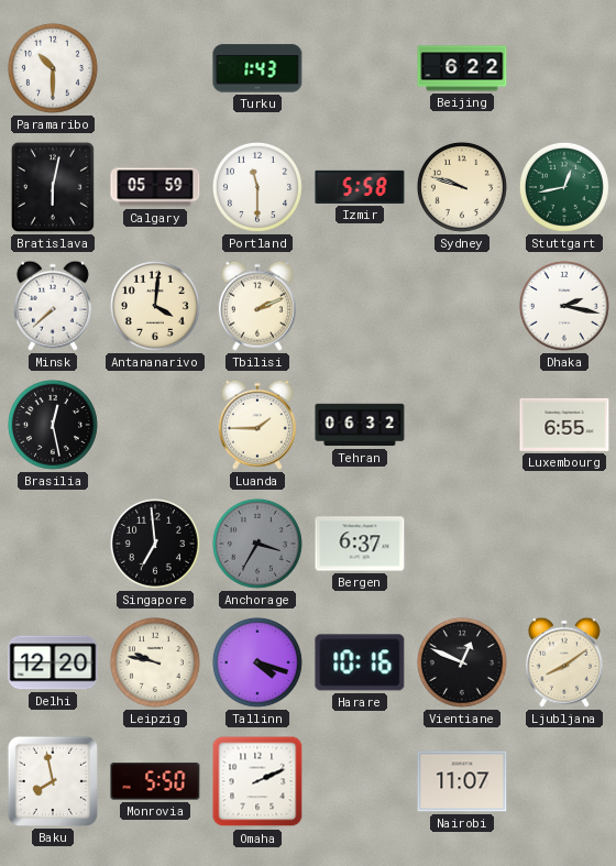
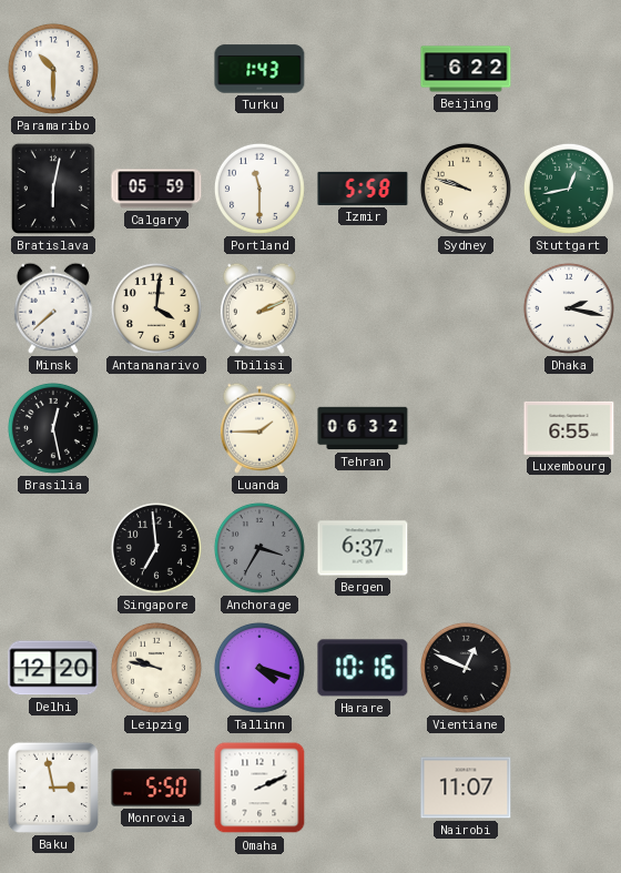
Ljubljana: 8:09 -> none (564, 662)
Baku: 7:58 -> 2:58 (53, 788)
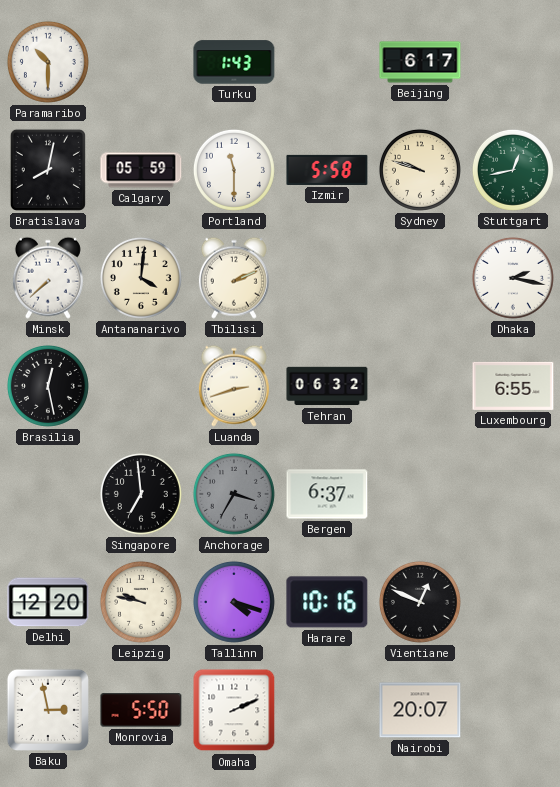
Beijing: 6:22 -> 6:17 (420, 62)
Bratislava: 6:02 -> 8:02 (48, 170)
Luanda: 1:45 -> 2:42 (234, 386)
Nairobi: 11:07 -> 20:07 (420, 710)
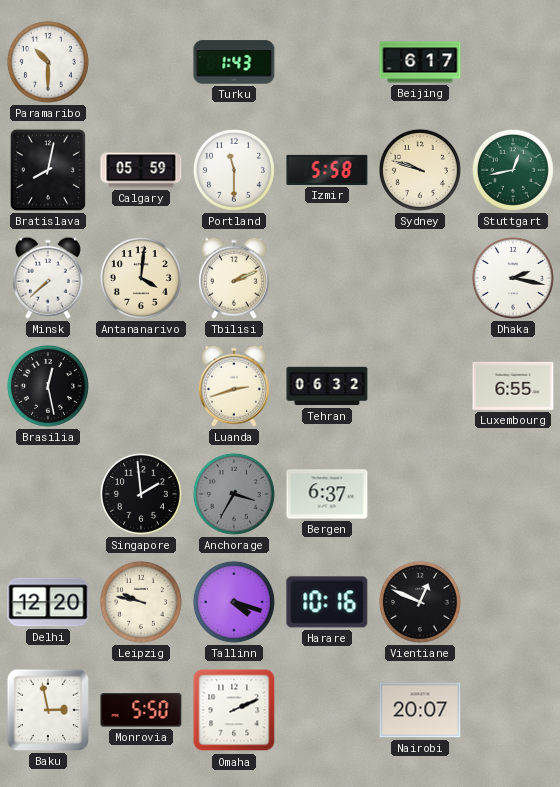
Singapore: 6:59 -> 1:59 (141, 494)
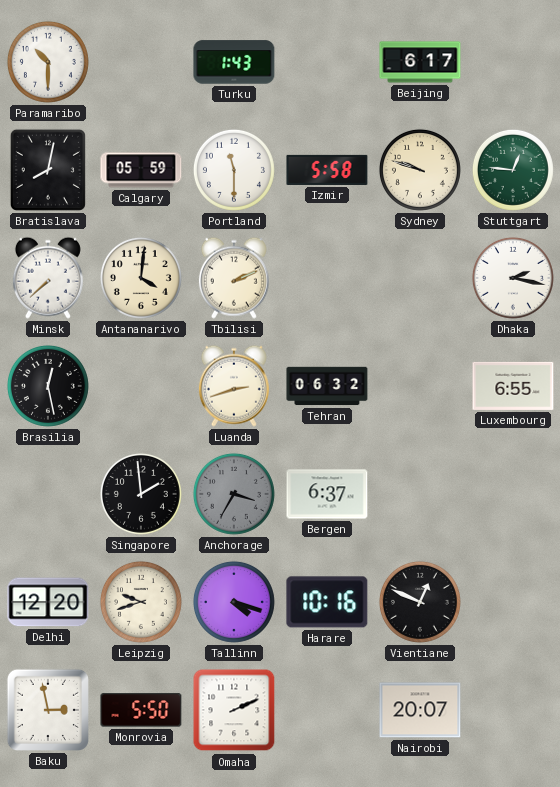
Stuttgart: 12:43 -> 12:46 (513, 170)
Leipzig: 9:47 -> 9:42 (141, 602)
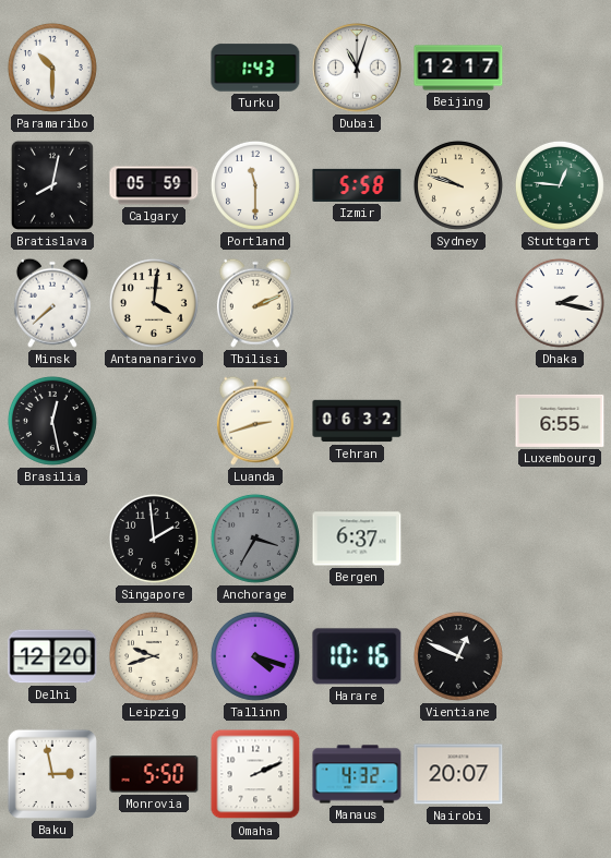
Dubai: none -> 11:03 (357, 68)
Beijing: 6:17 -> 12:17 (458, 68)
Manaus: none -> 4:32 (357, 774)
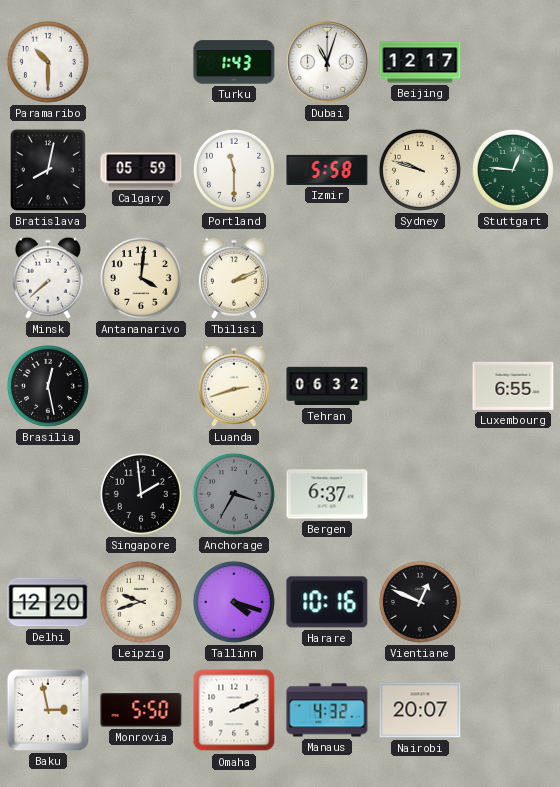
Dhaka: 2:17 -> none (560, 303)
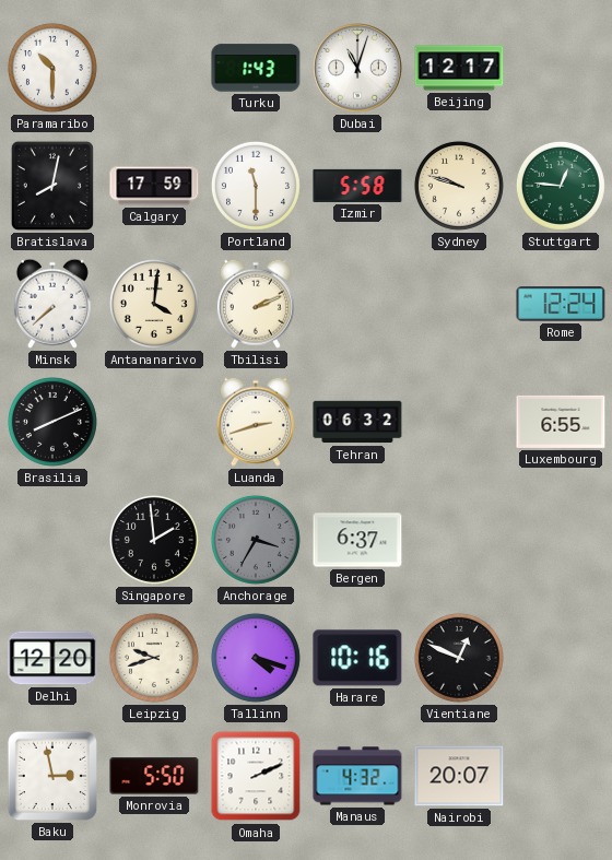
Calgary: 05:59 -> 17:59 (154, 186)
Rome: none -> 12:24 (561, 304)
Brasilia: 12:28 -> 8:11 (52, 422)
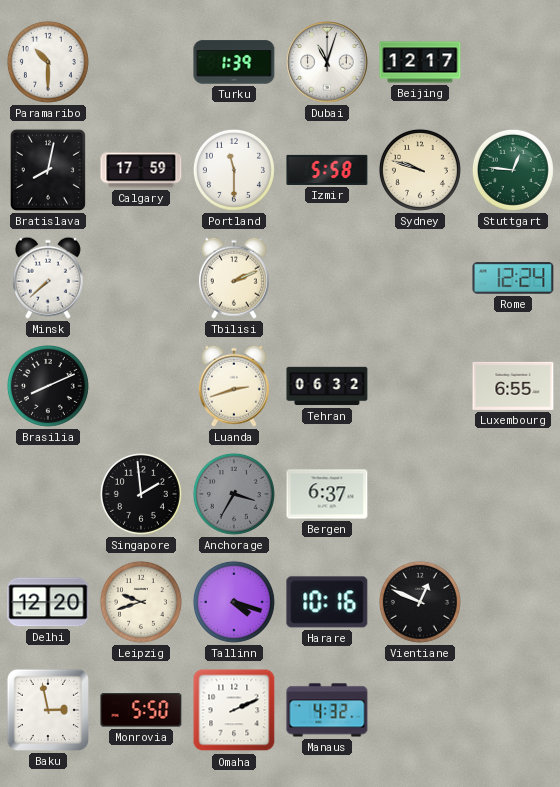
Turku: 1:43 -> 1:39 (234, 62)
Antananarivo: 4:01 -> none (154, 304)
Nairobi: 20:07 -> none (459, 776)
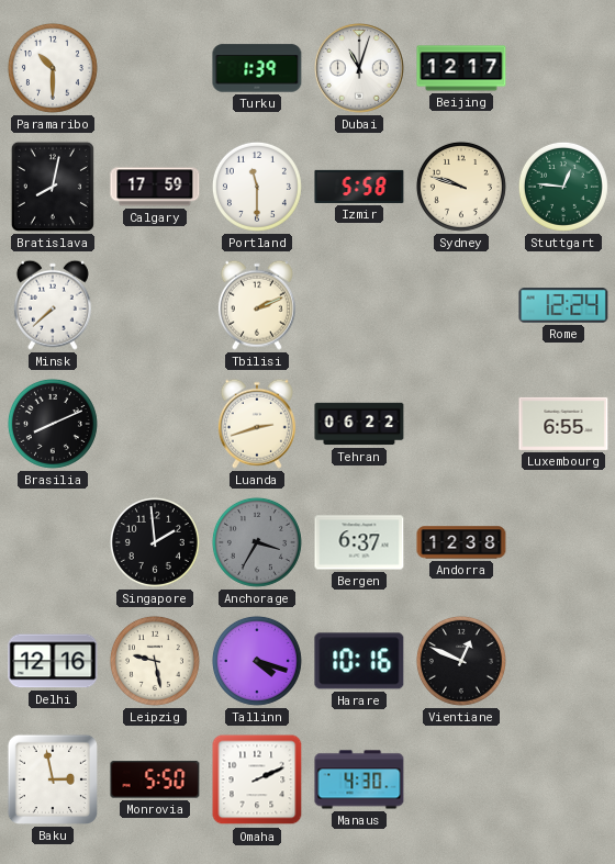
Tehran: 06:32 -> 06:22 (359, 424)
Andorra: none -> 12:38 (461, 542)
Delhi: 12:20 -> 12:16 (53, 661)
Leipzig: 9:42 -> 9:28 (155, 661)
Manaus: 4:32 -> 4:30 (359, 779)
